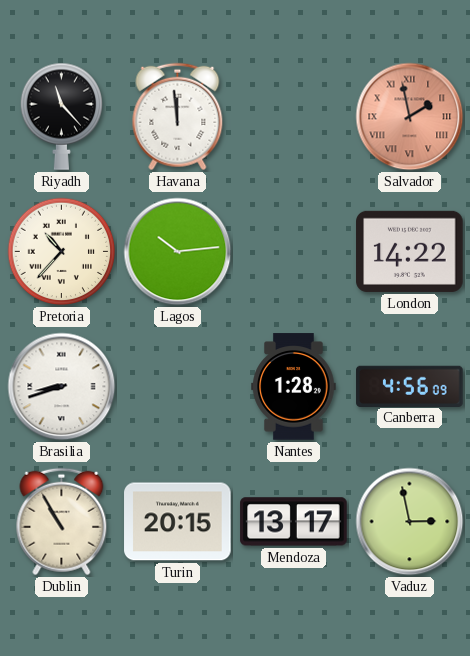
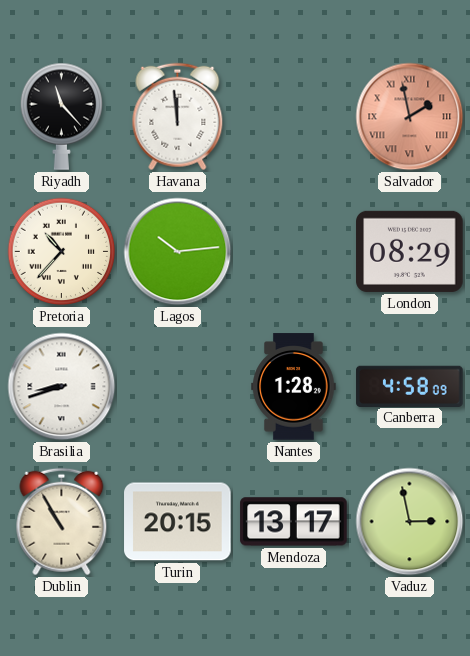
London: 14:22 -> 08:29 (410, 251)
Canberra: 4:56 -> 4:58 (410, 386)
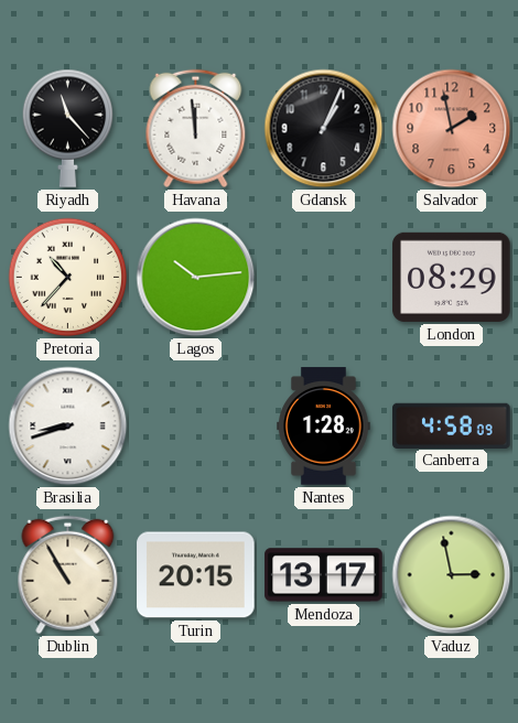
Gdansk: none -> 1:04 (324, 129)
Salvador numerals: Roman -> Arabic (452, 129)
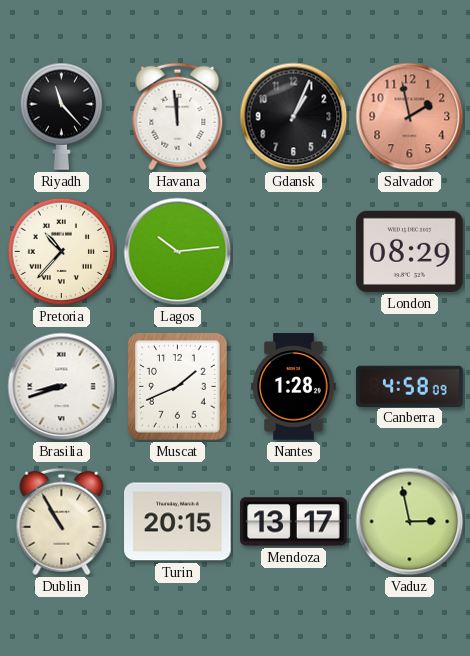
Muscat: none -> 1:41 (178, 387)
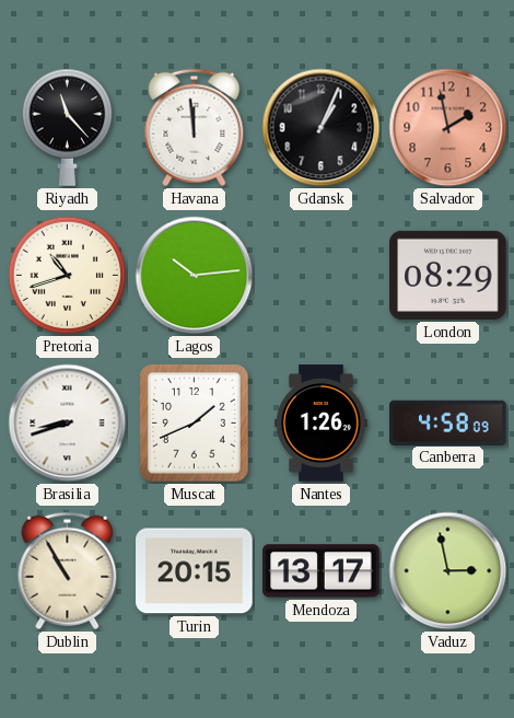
Pretoria: 10:37 -> 10:42 (68, 276)
Nantes: 1:28 -> 1:26 (322, 424)
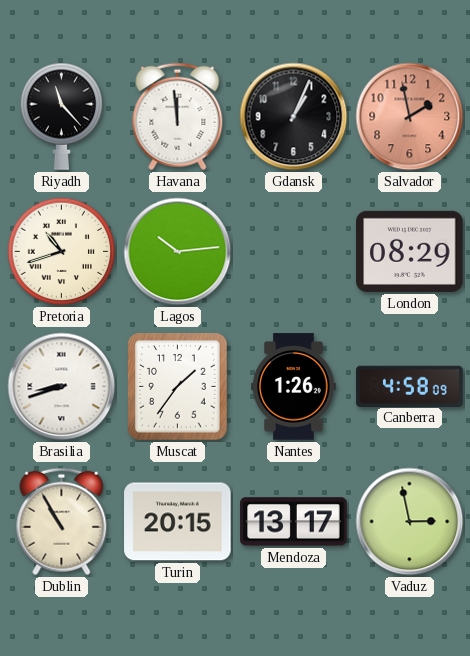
Muscat: 1:41 -> 1:36 (178, 387)
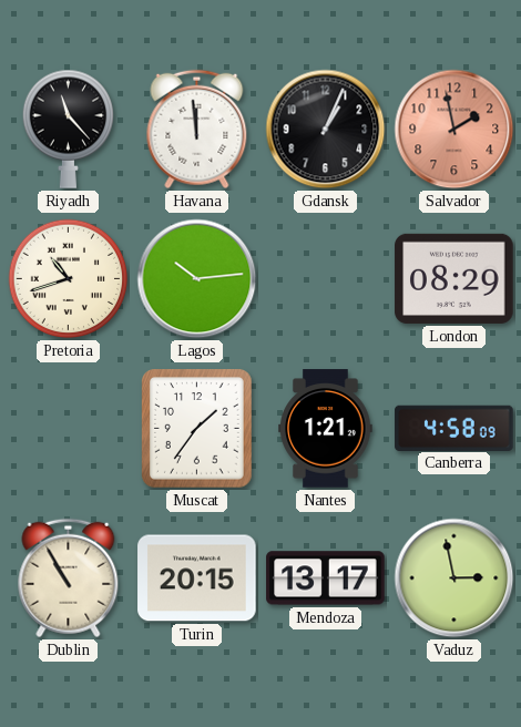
Brasilia: 8:42 -> none (62, 387)
Nantes: 1:26 -> 1:21 (326, 429)
